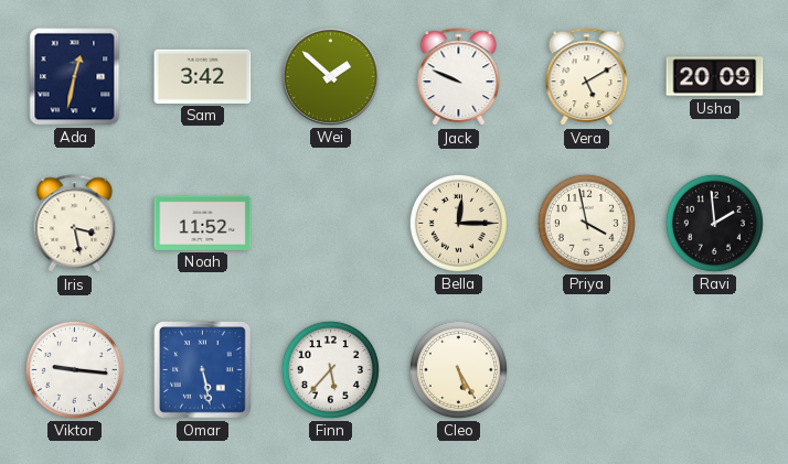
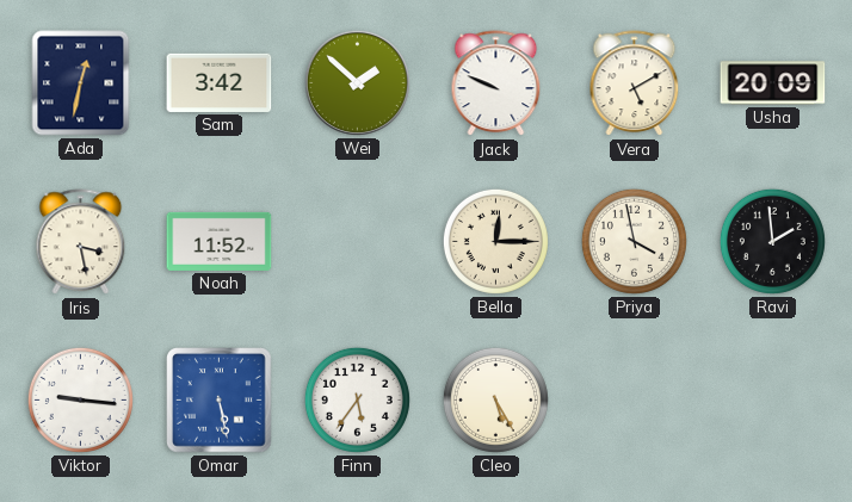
Finn: 5:37 -> 5:36 (357, 399)
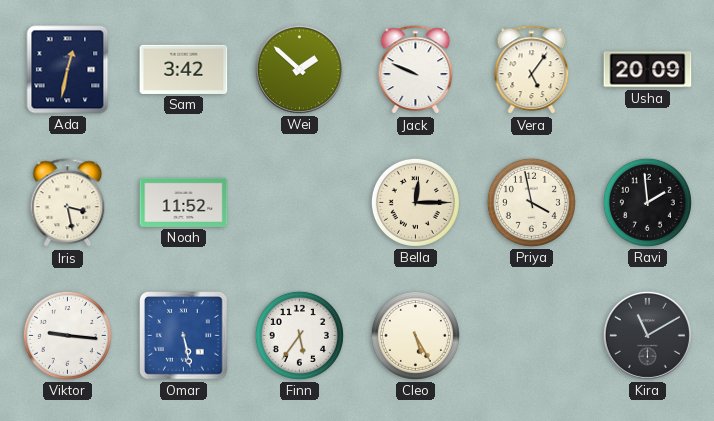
Vera: 5:10 -> 5:06 (532, 70)
Kira: none -> 11:10 (647, 335)
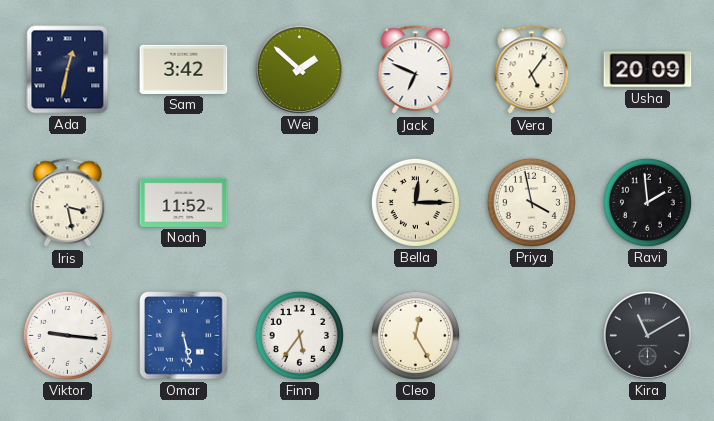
Jack: 9:49 -> 6:49 (416, 70)
Cleo: 5:25 -> 12:25 (415, 335)
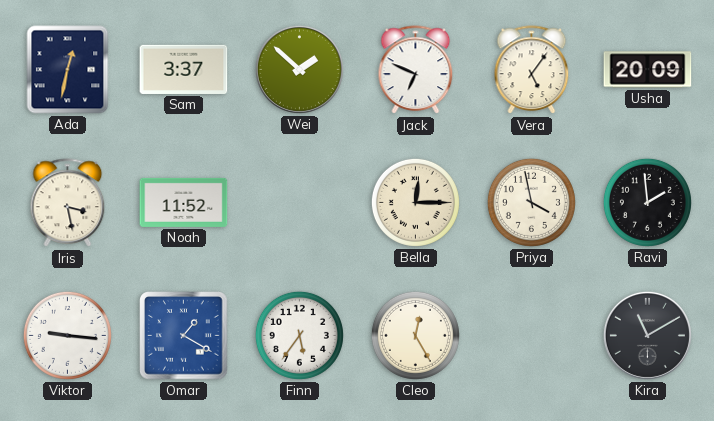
Sam: 3:42 -> 3:37 (184, 69)
Omar: 5:28 -> 1:20 (184, 336)
